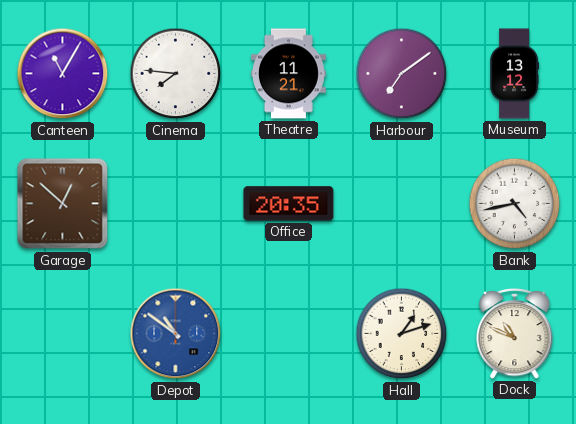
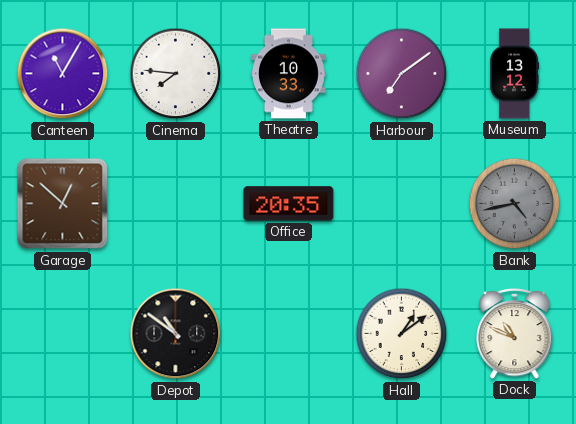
Theatre: 11:21 -> 10:33 (288, 74)
Bank dial: white -> grey (515, 204)
Depot dial: blue -> black (176, 334)
Hall: 1:12 -> 1:09 (402, 334)
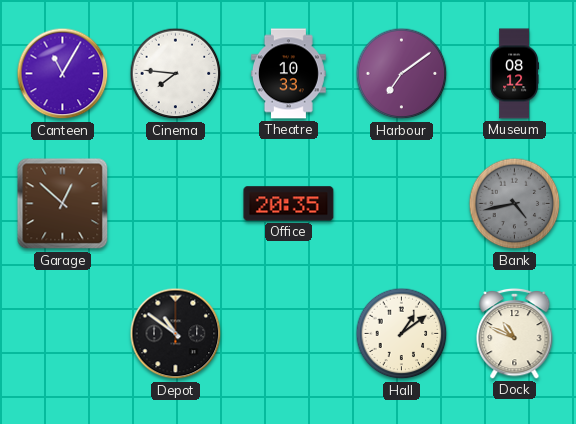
Museum: 13:12 -> 08:12 (515, 74)
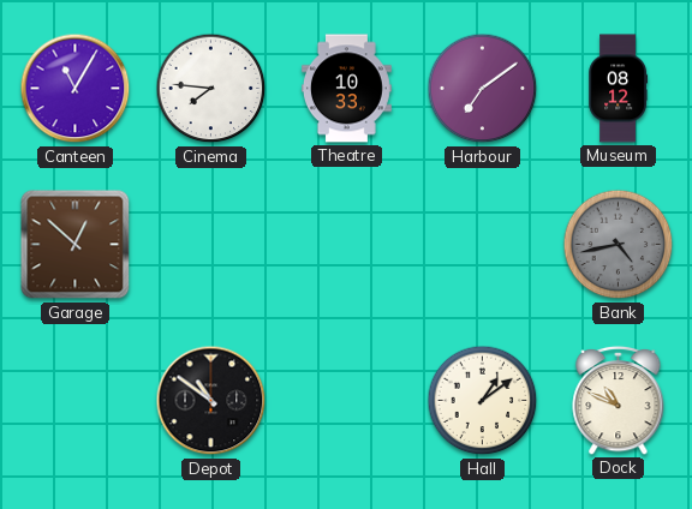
Office: 20:35 -> none (289, 204)
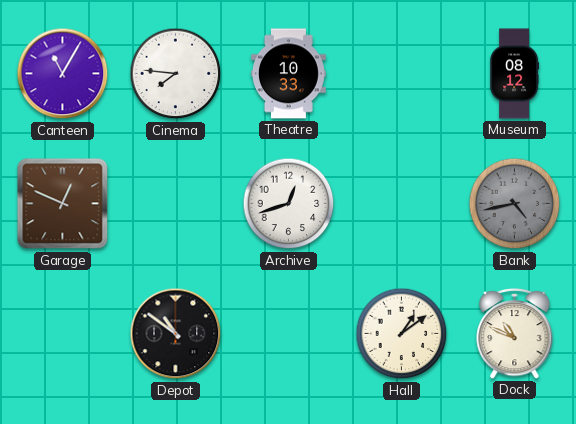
Harbour: 7:09 -> none (483, 89)
Garage: 12:52 -> 12:49 (63, 204)
Archive: none -> 12:42 (289, 204)
